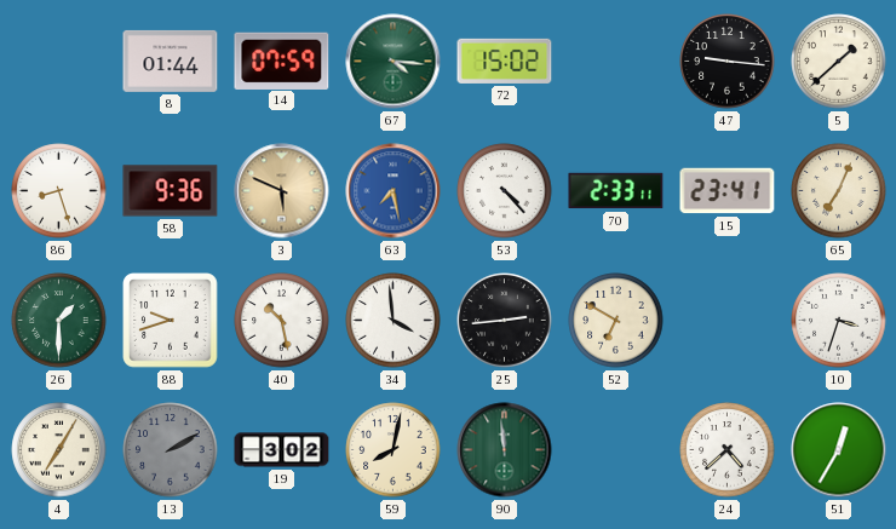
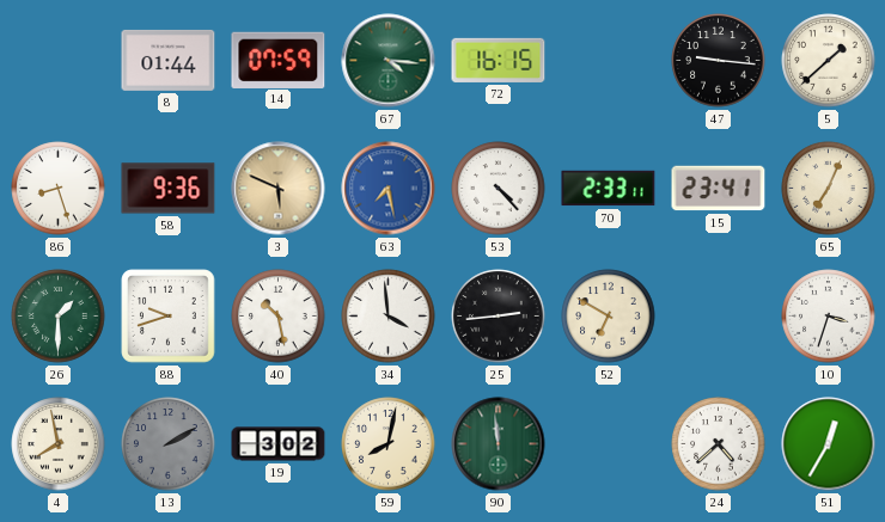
72: 15:02 -> 16:15 (499, 60)
4: 7:05 -> 7:58 (59, 444)
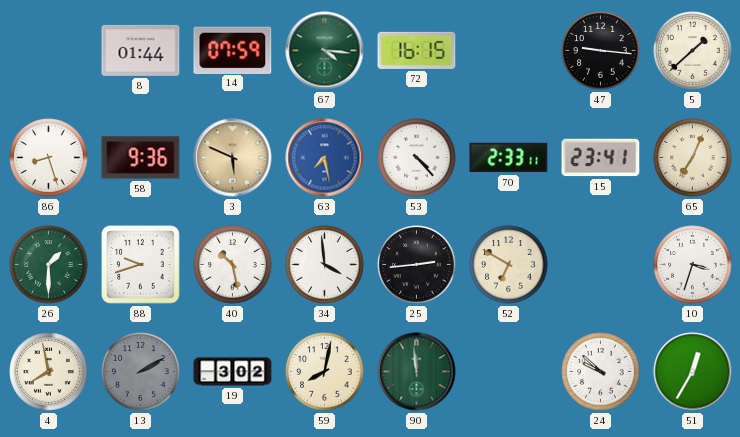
24: 4:38 -> 9:52 (601, 372)
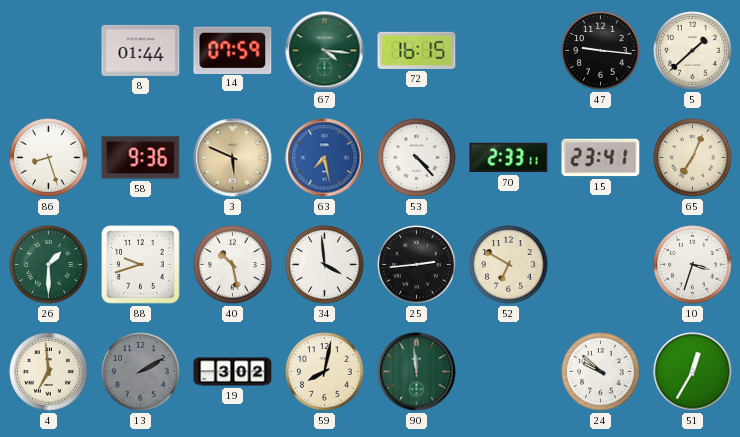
4: 7:58 -> 6:59 (49, 372)
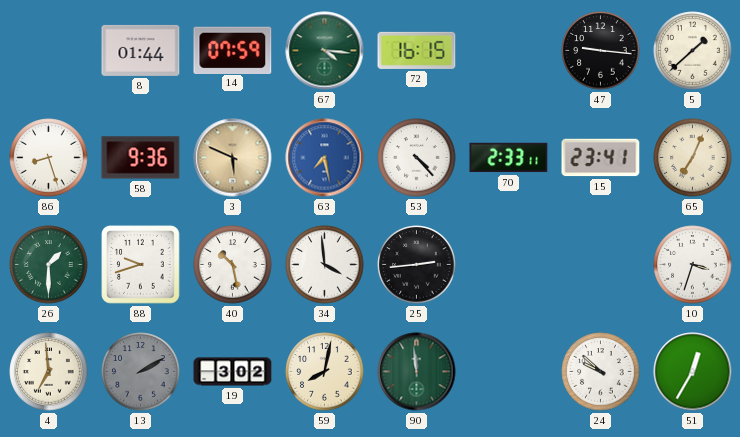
52: 6:50 -> none (509, 265)
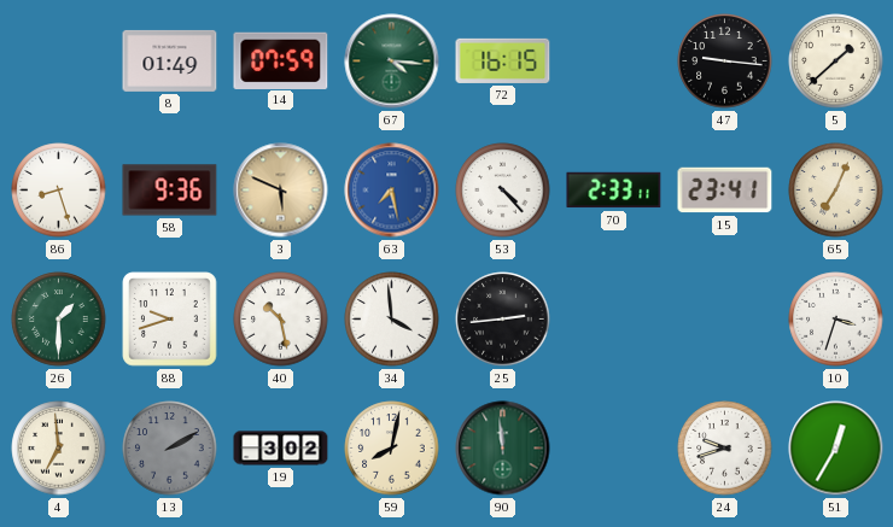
8: 01:44 -> 01:49 (170, 60)
24: 9:52 -> 9:42 (725, 449)
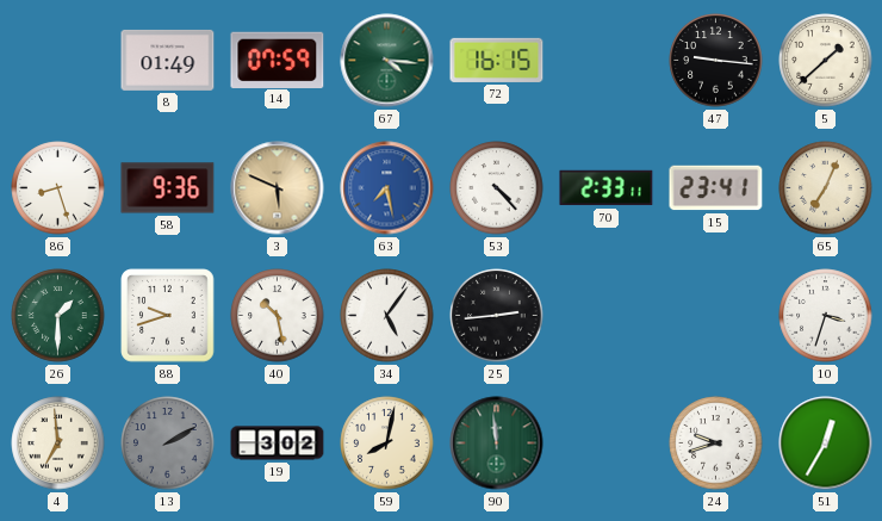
34: 3:59 -> 5:06 (387, 316)
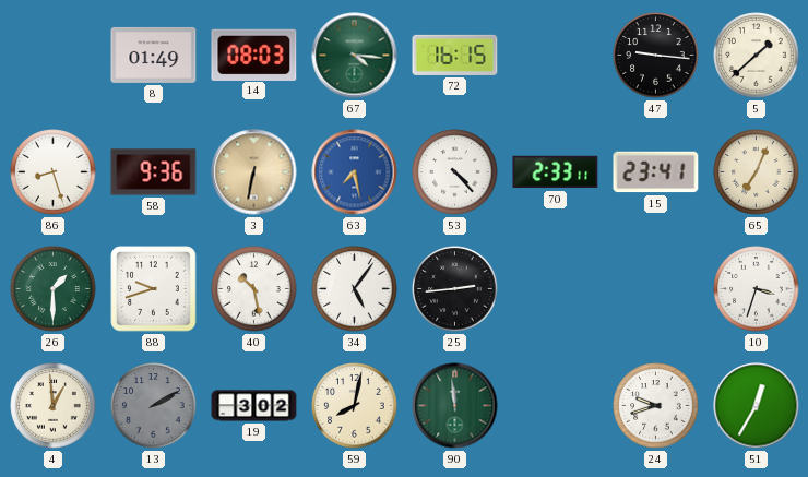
14: 07:59 -> 08:03 (254, 55)
3: 5:49 -> 6:32 (254, 172)
4: 6:59 -> 12:59 (54, 406)
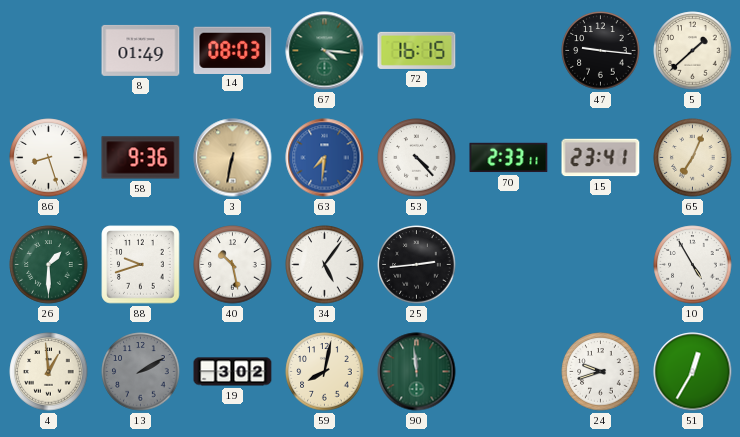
63: 7:28 -> 7:31 (325, 158)
10: 3:33 -> 4:55 (693, 265)
